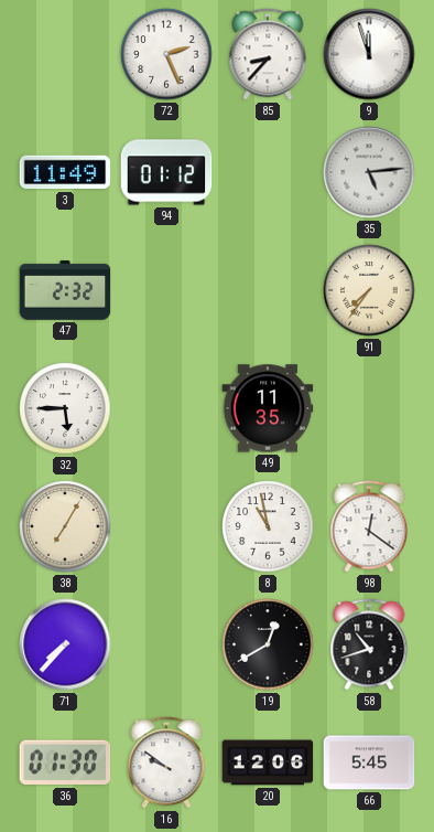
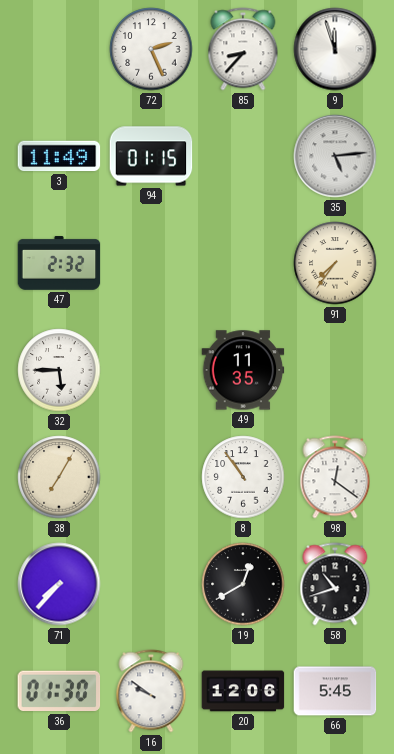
94: 01:12 -> 01:15 (151, 156)
8: 10:58 -> 10:54 (243, 477)
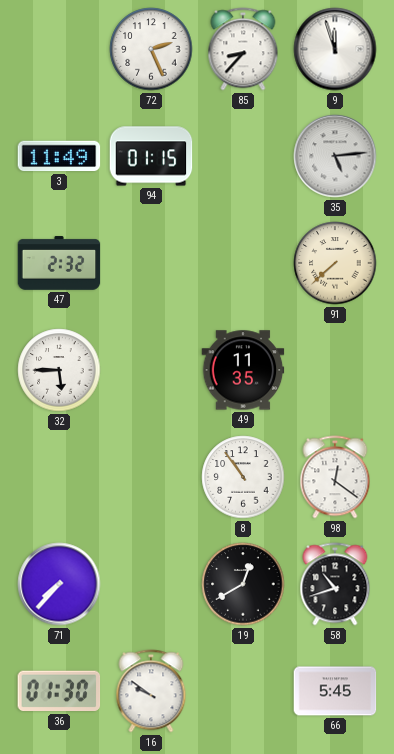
91: 7:36 -> 7:38 (335, 263)
38: 7:05 -> none (59, 477)
20: 12:06 -> none (243, 691)
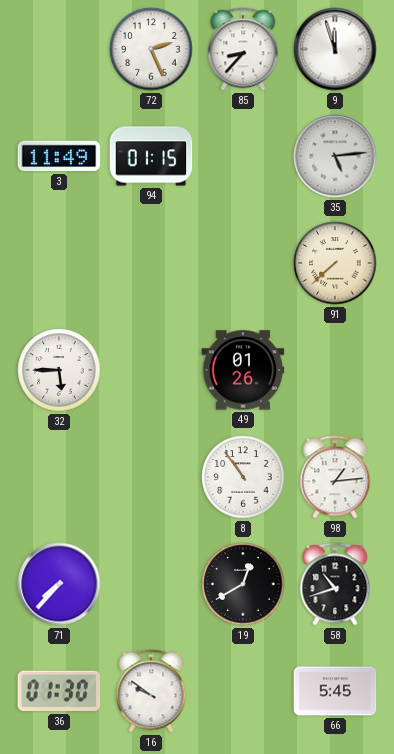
47: 2:32 -> none (59, 263)
49: 11:35 -> 01:26 (243, 370)
98: 12:21 -> 1:14 (335, 477)
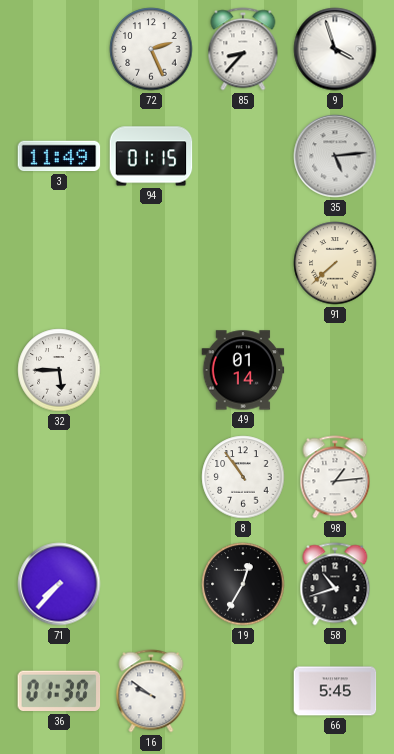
9: 11:57 -> 3:57 (335, 49)
49: 01:26 -> 01:14 (243, 370)
19: 12:40 -> 12:35 (243, 584)
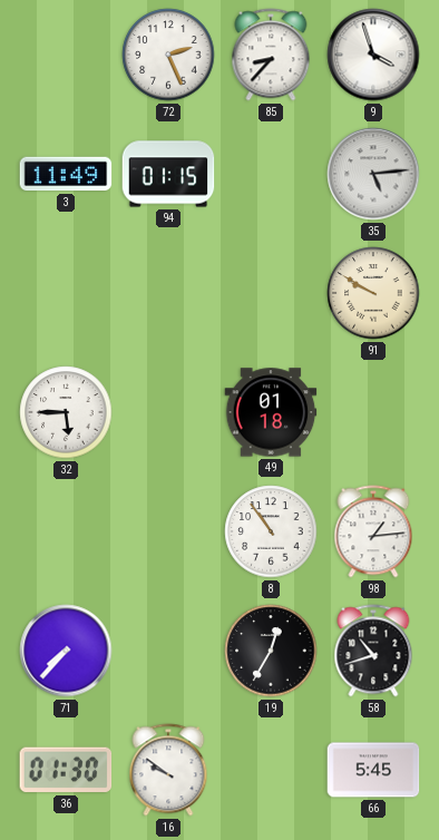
91: 7:38 -> 9:50 (373, 293)
49: 01:14 -> 01:18 (271, 412)
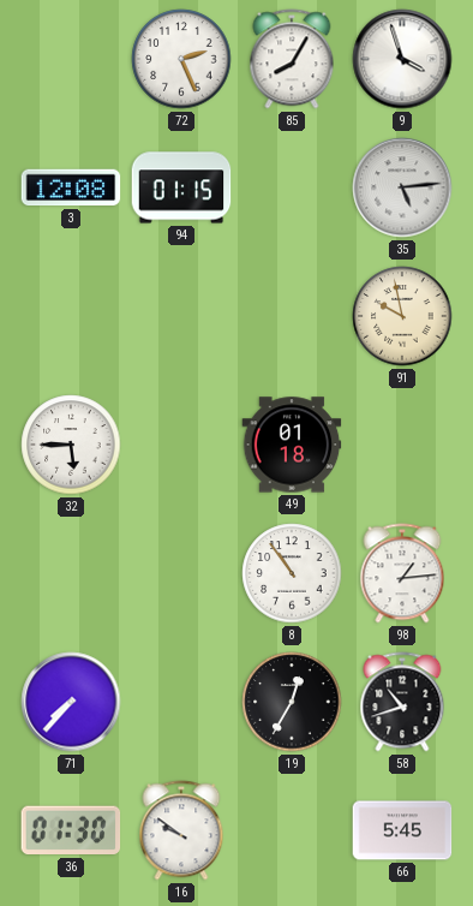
85: 8:37 -> 8:05 (292, 59)
3: 11:49 -> 12:08 (71, 187)
91: 9:50 -> 9:58 (402, 316)
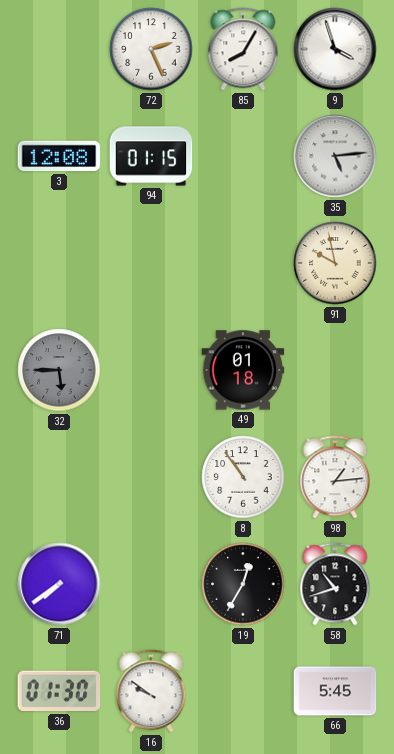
32 dial: white -> grey (59, 370)
71: 7:37 -> 7:39 (59, 584)
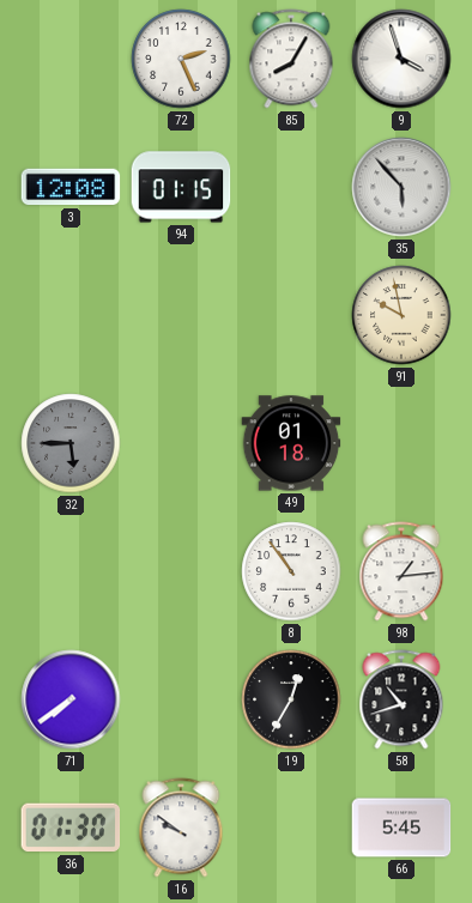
35: 5:14 -> 5:53 (401, 187)
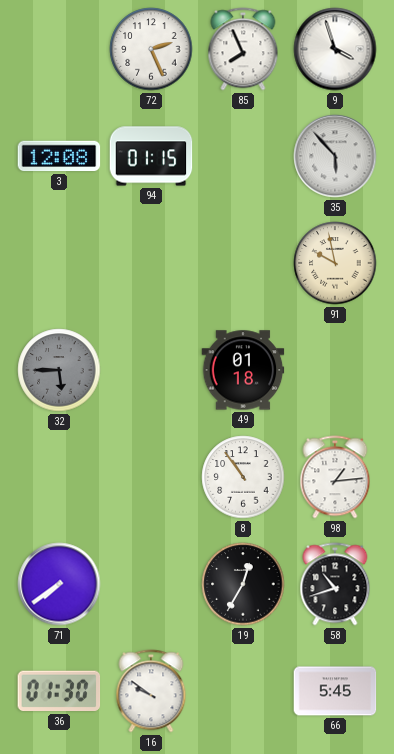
85: 8:05 -> 7:56 (243, 49)
